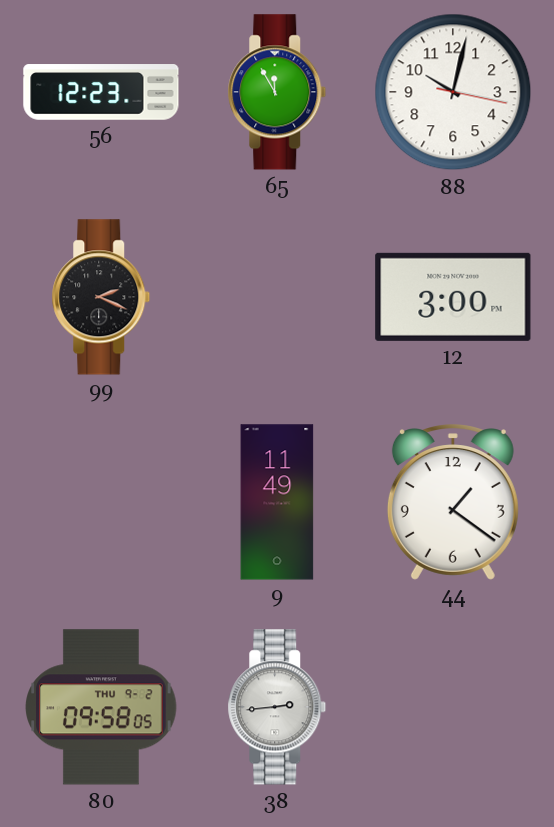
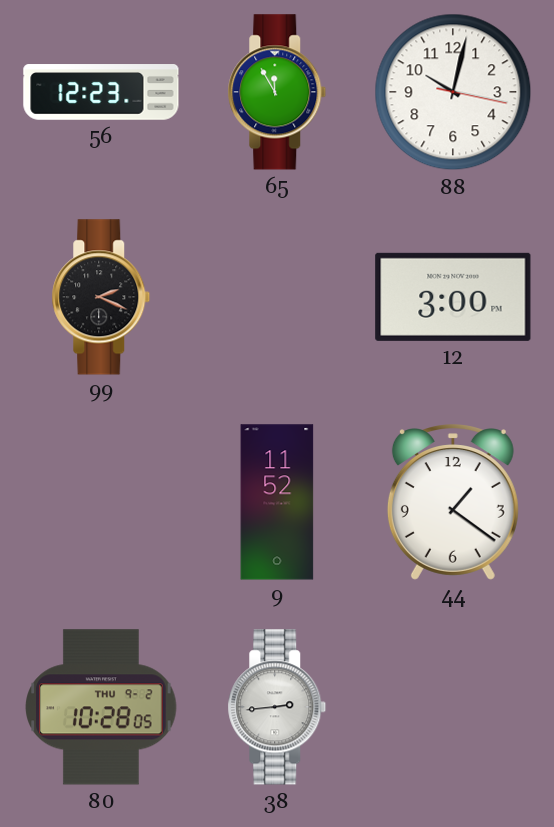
9: 11:49 -> 11:52 (277, 502)
80: 09:58 -> 10:28 (101, 707)
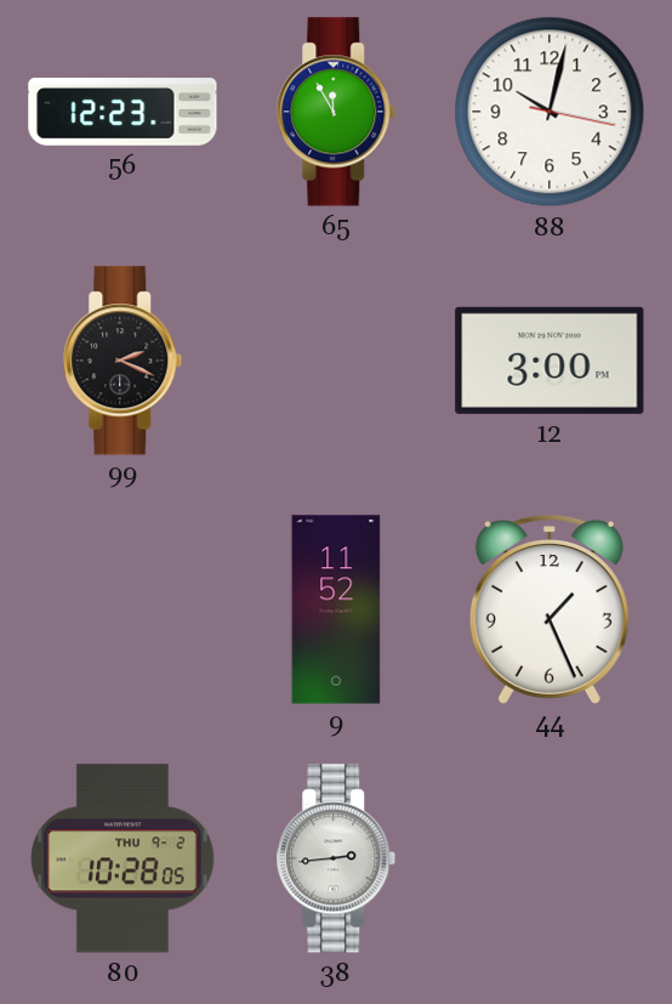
44: 1:21 -> 1:26 (549, 609)
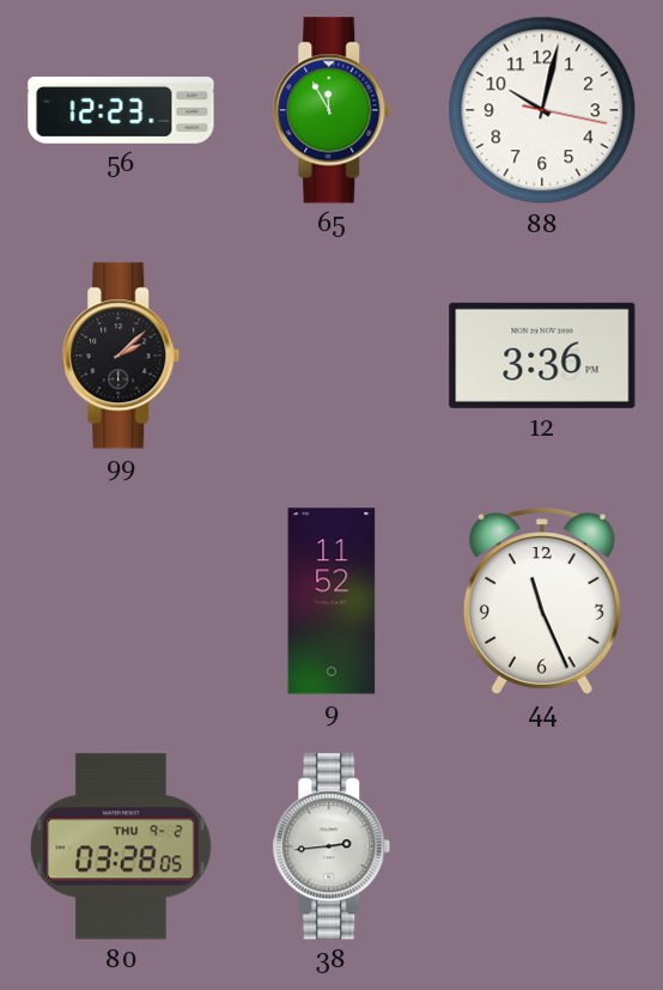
99: 2:19 -> 2:08 (121, 356)
12: 3:00 -> 3:36 (542, 356)
44: 1:26 -> 11:26 (542, 601)
80: 10:28 -> 03:28 (121, 846)
